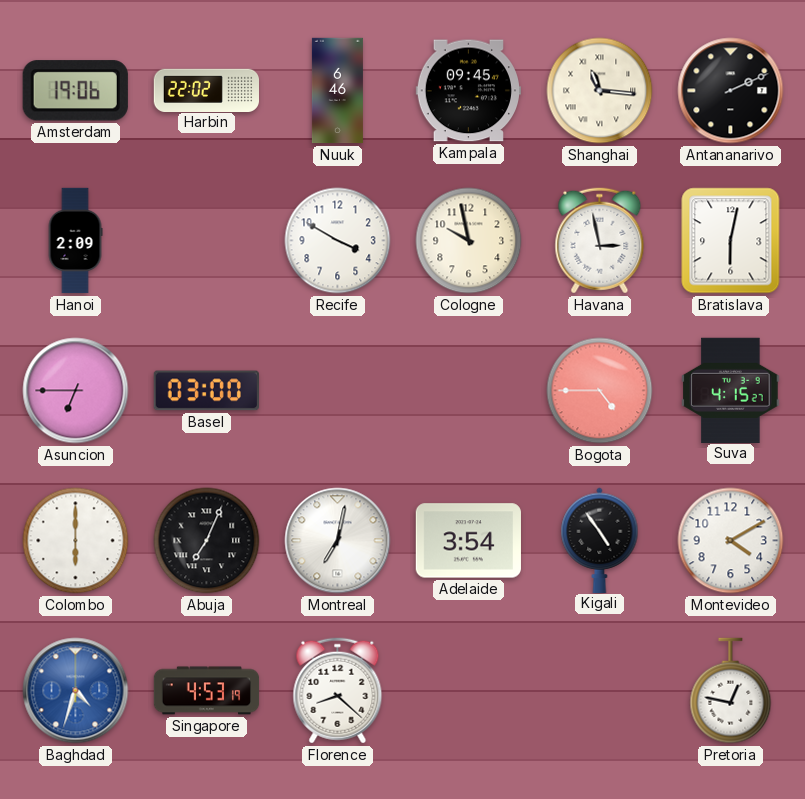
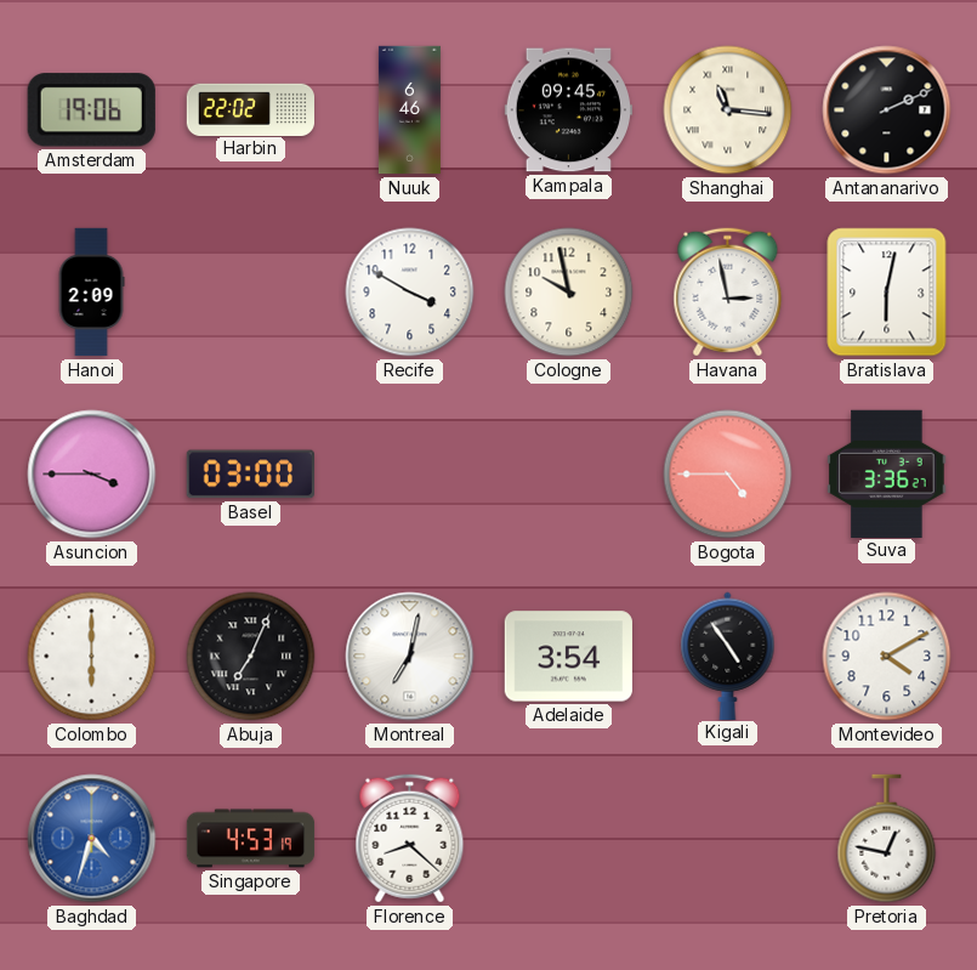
Asuncion: 6:45 -> 3:45 (92, 475)
Suva: 4:15 -> 3:36 (887, 473)
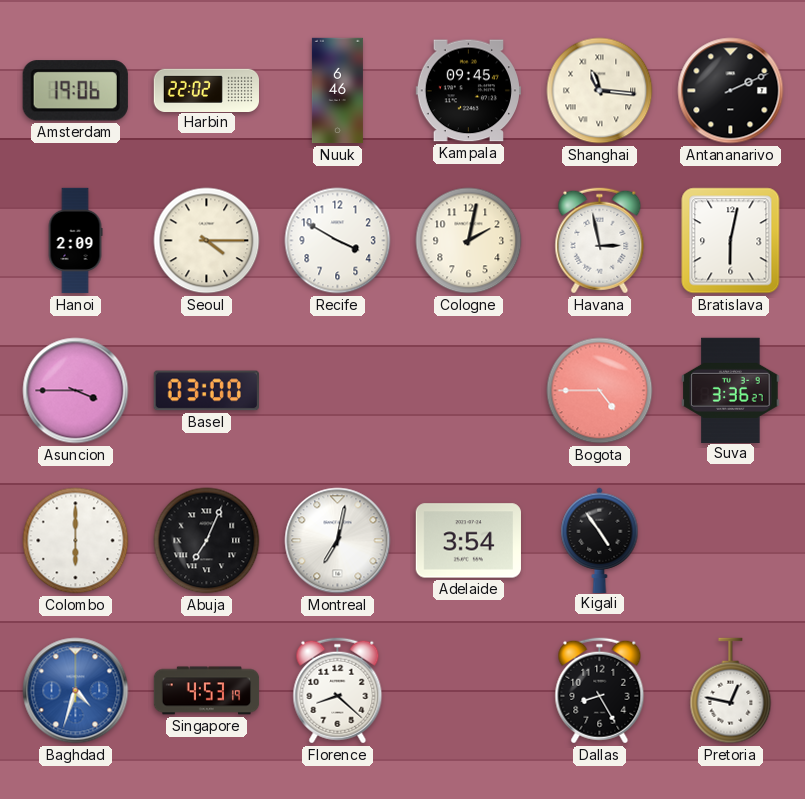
Seoul: none -> 4:15 (207, 241)
Cologne: 9:58 -> 2:02 (469, 241)
Montevideo: 4:10 -> none (887, 657)
Dallas: none -> 8:25 (600, 691)
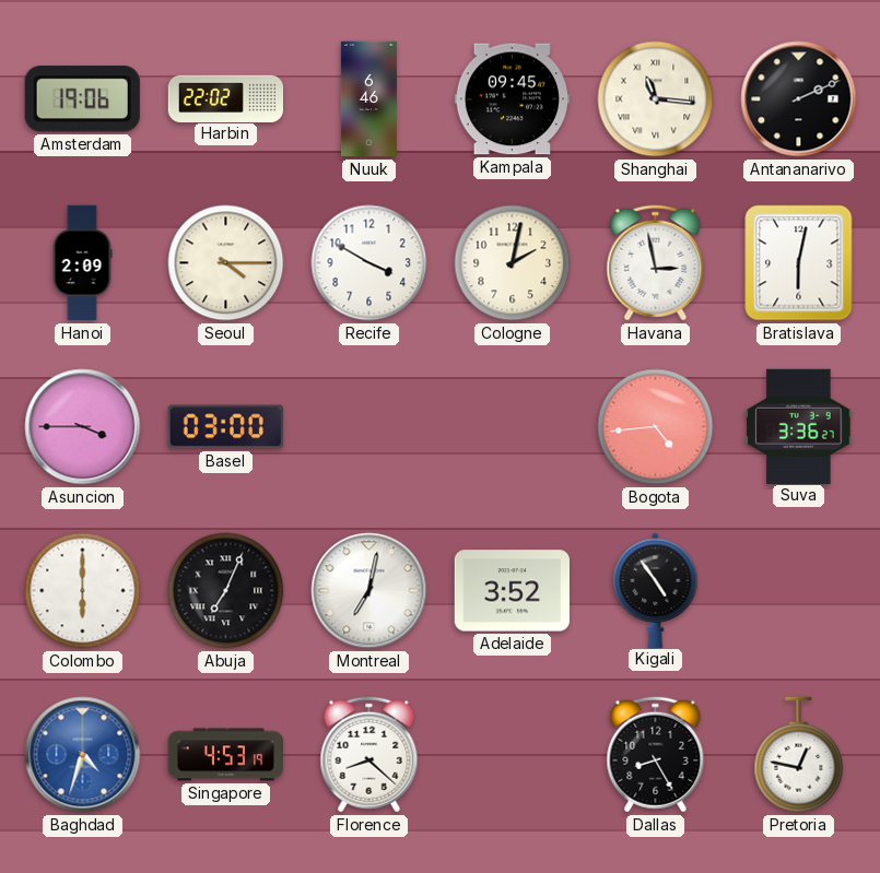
Bogota: 4:45 -> 4:44 (656, 427)
Adelaide: 3:54 -> 3:52 (512, 591)
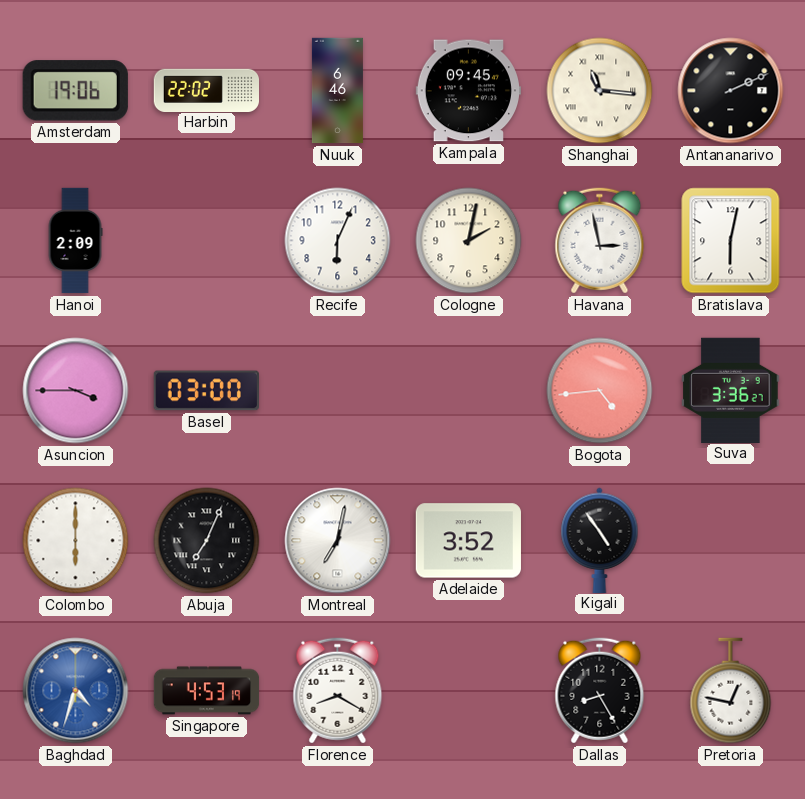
Seoul: 4:15 -> none (226, 263)
Recife: 3:50 -> 6:04 (338, 241)
Florence: 8:22 -> 8:20 (338, 691)
